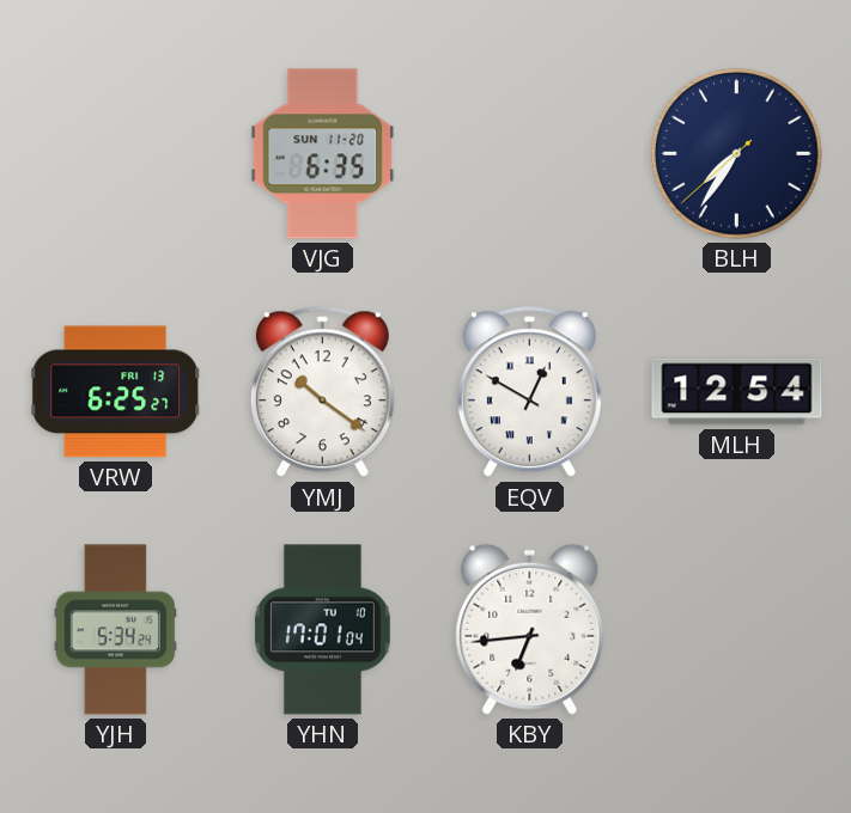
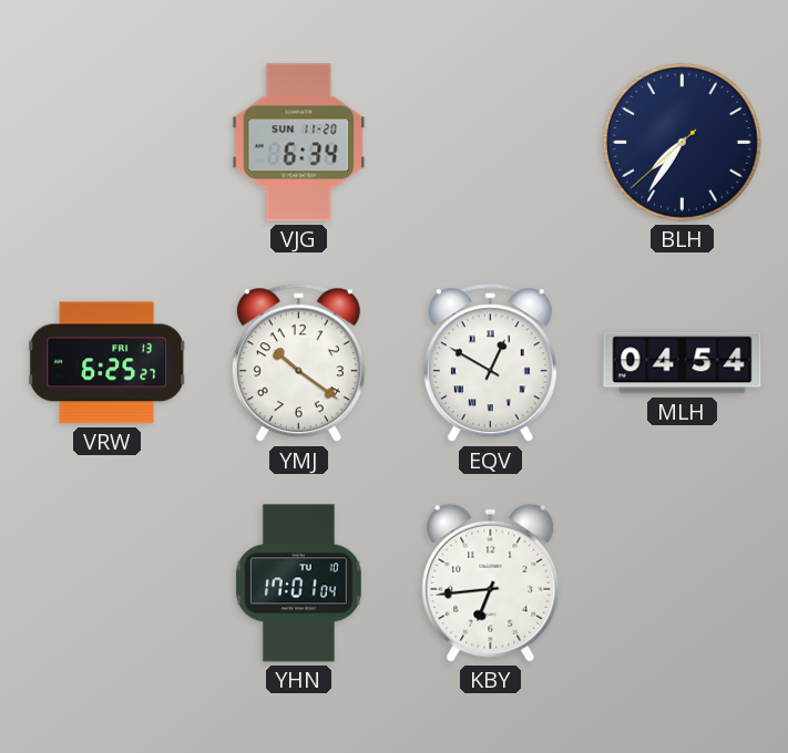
VJG: 6:35 -> 6:34 (299, 143)
MLH: 12:54 -> 04:54 (683, 363)
YJH: 5:34 -> none (115, 630)
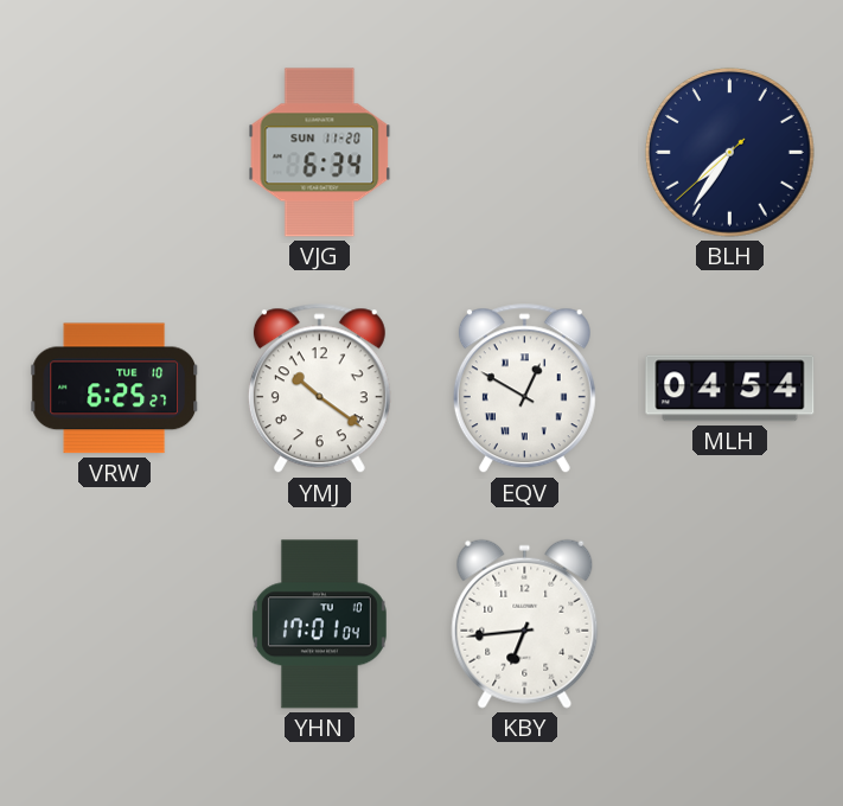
VRW date: FRI 13 -> TUE 10 (114, 389)
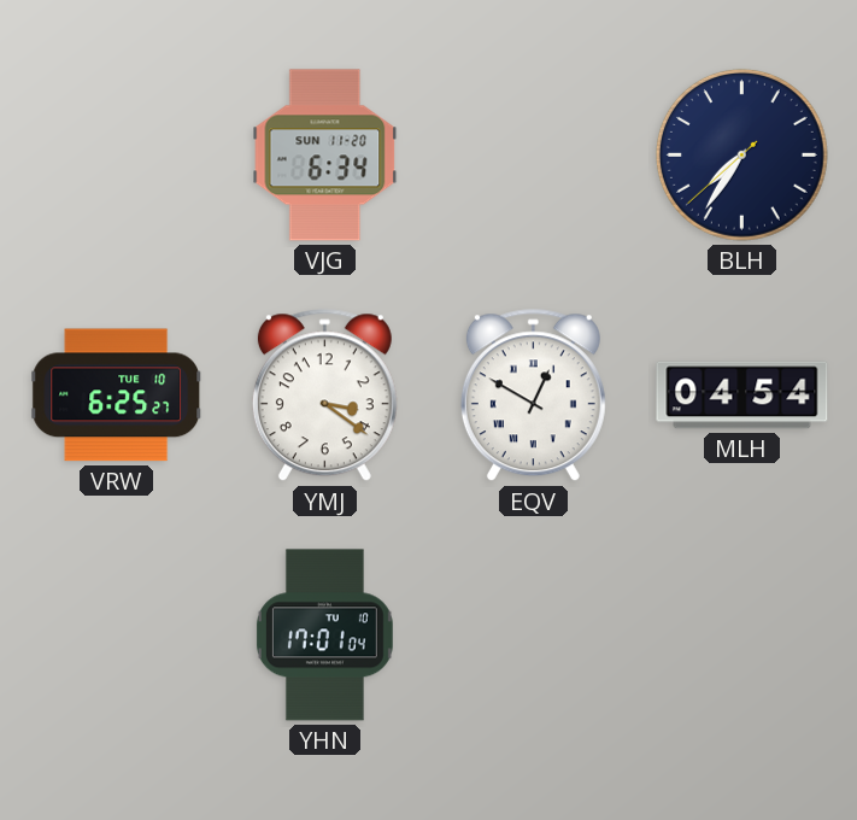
YMJ: 10:21 -> 3:21 (324, 396)
KBY: 6:44 -> none (525, 623)
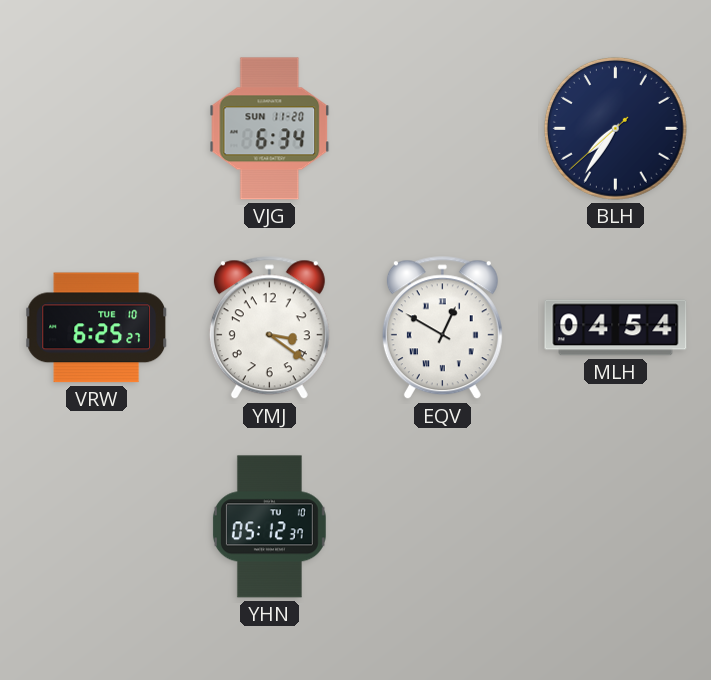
YHN: 17:01 -> 05:12 (269, 527)
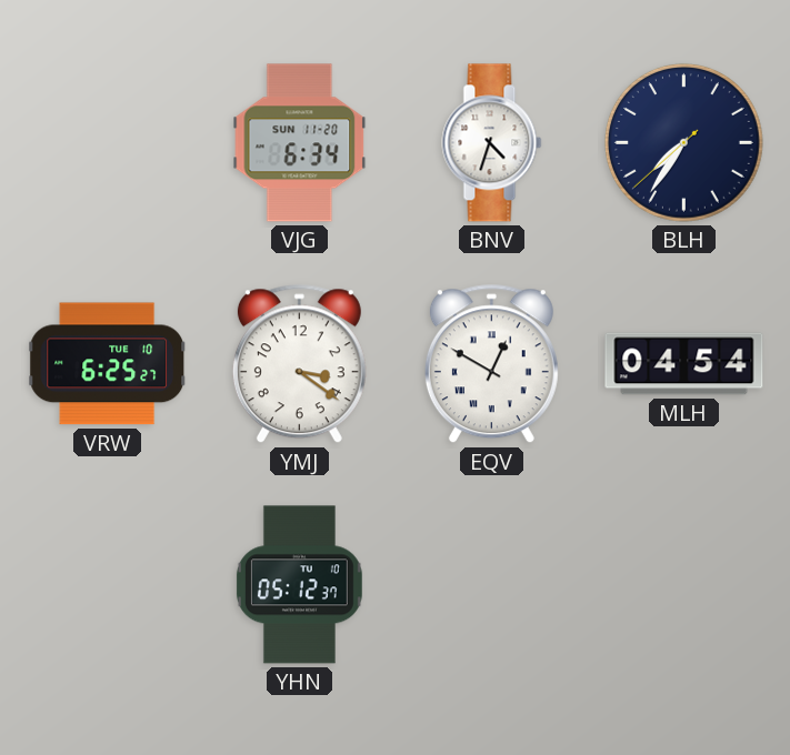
BNV: none -> 4:33 (492, 143)
